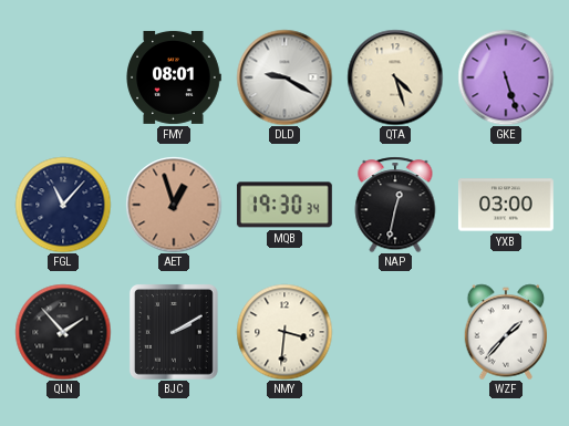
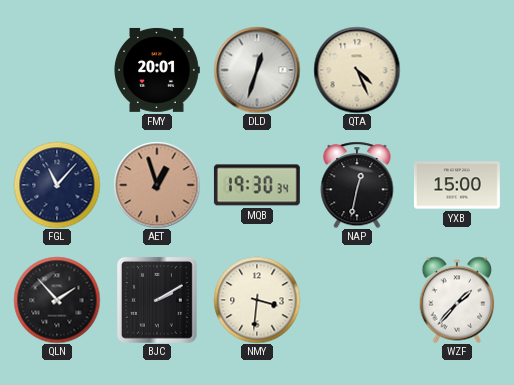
FMY: 08:01 -> 20:01 (157, 70)
DLD: 9:20 -> 12:33 (257, 70)
QTA: 4:27 -> 4:26 (357, 70)
GKE: 5:27 -> none (506, 77)
YXB: 03:00 -> 15:00 (457, 185)
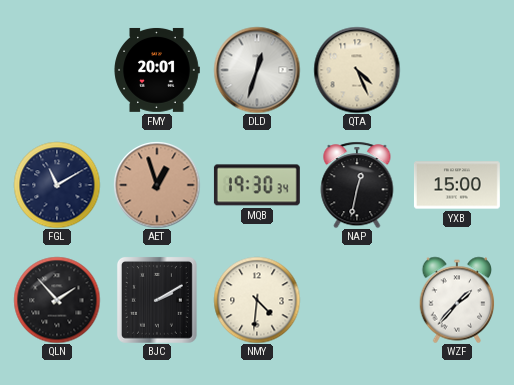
FGL: 11:07 -> 11:10 (57, 185)
NMY: 3:31 -> 4:31 (257, 300)
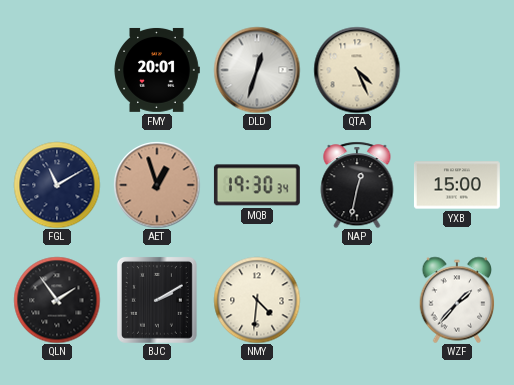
QLN: 1:53 -> 1:54 (57, 300)
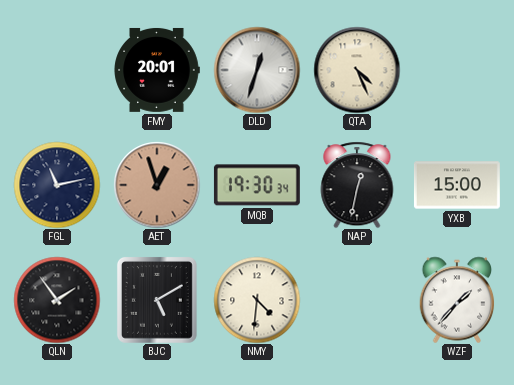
FGL: 11:10 -> 11:13 (57, 185)
BJC: 2:10 -> 5:10 (157, 300)
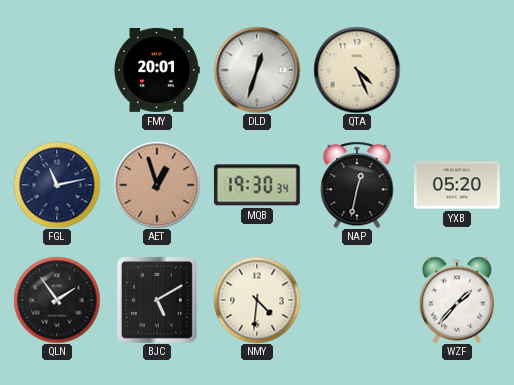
YXB: 15:00 -> 05:20 (457, 185)
